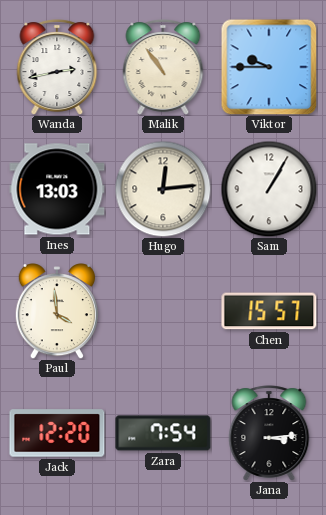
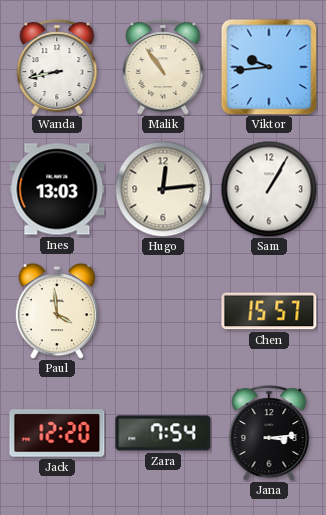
Wanda: 2:43 -> 8:43 (57, 67)
Viktor: 9:45 -> 9:44 (269, 67)
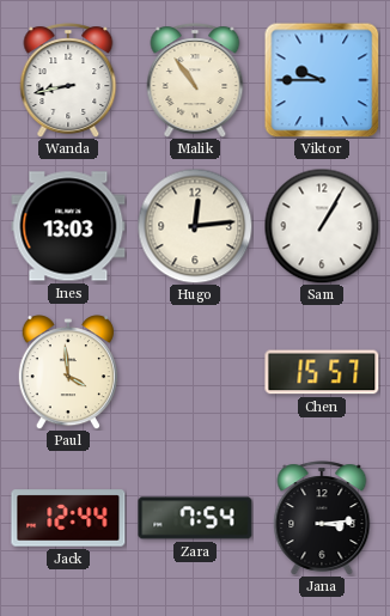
Viktor: 9:44 -> 9:45 (322, 80)
Jack: 12:20 -> 12:44 (68, 518)
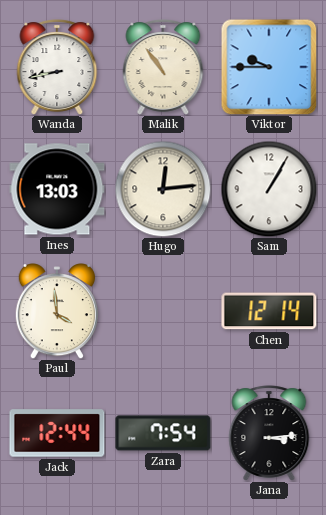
Chen: 15:57 -> 12:14 (269, 311)
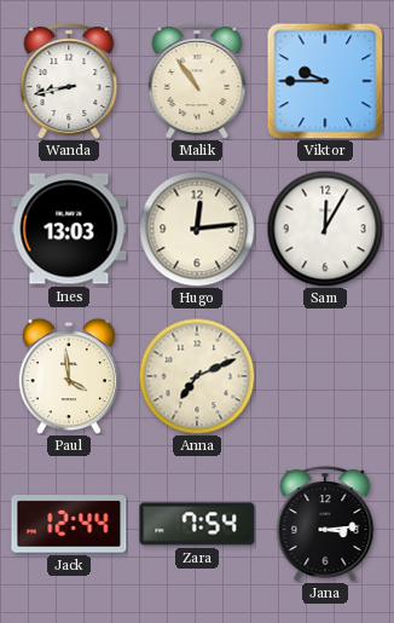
Sam: 1:05 -> 12:05 (325, 229)
Anna: none -> 7:11 (197, 376)
Chen: 12:14 -> none (269, 311)
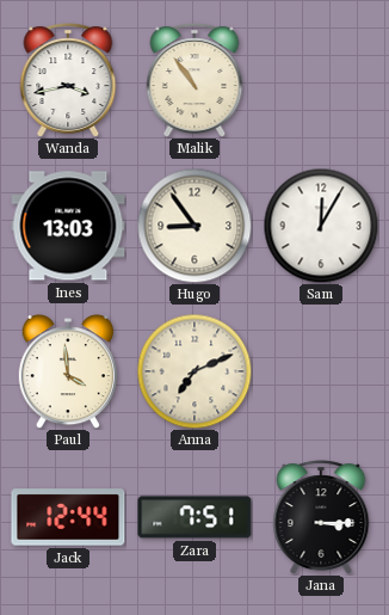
Wanda: 8:43 -> 3:43 (68, 80)
Viktor: 9:45 -> none (325, 81)
Hugo: 12:14 -> 8:54 (194, 226)
Zara: 7:54 -> 7:51 (194, 517)
Jana: 3:14 -> 3:15 (321, 517)
